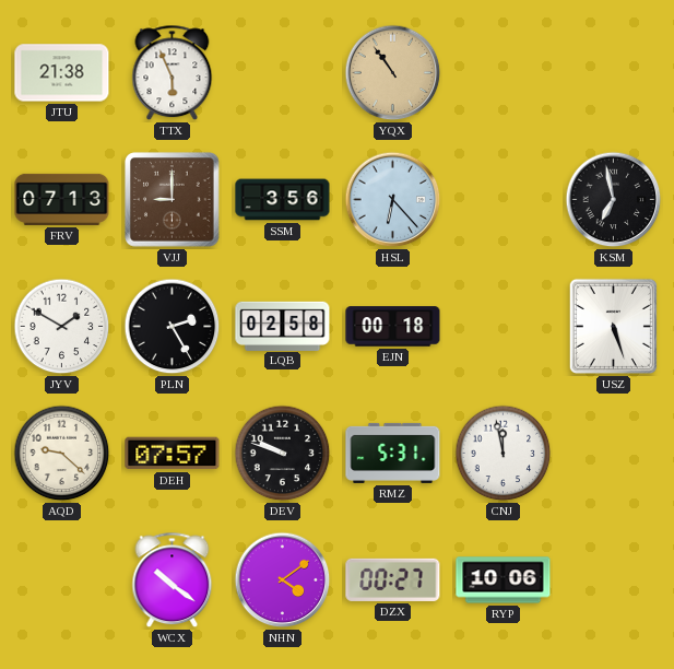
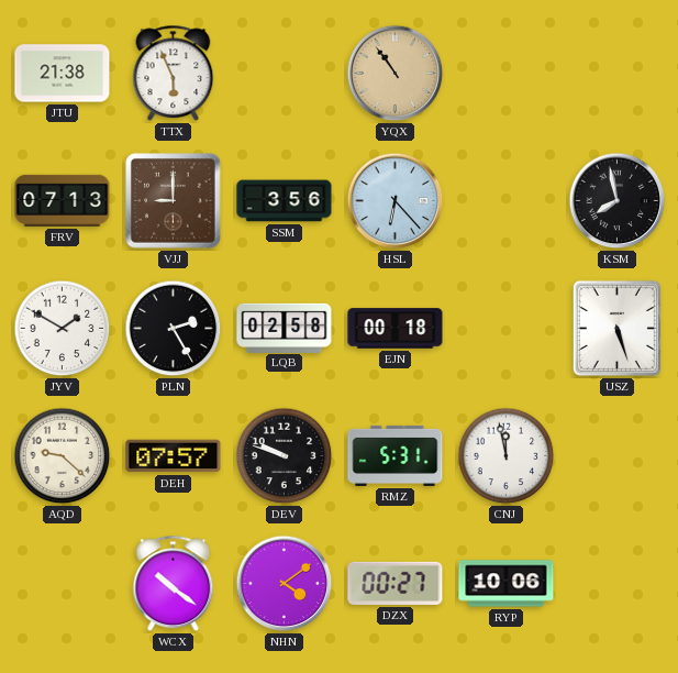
KSM: 6:58 -> 7:58 (618, 201)
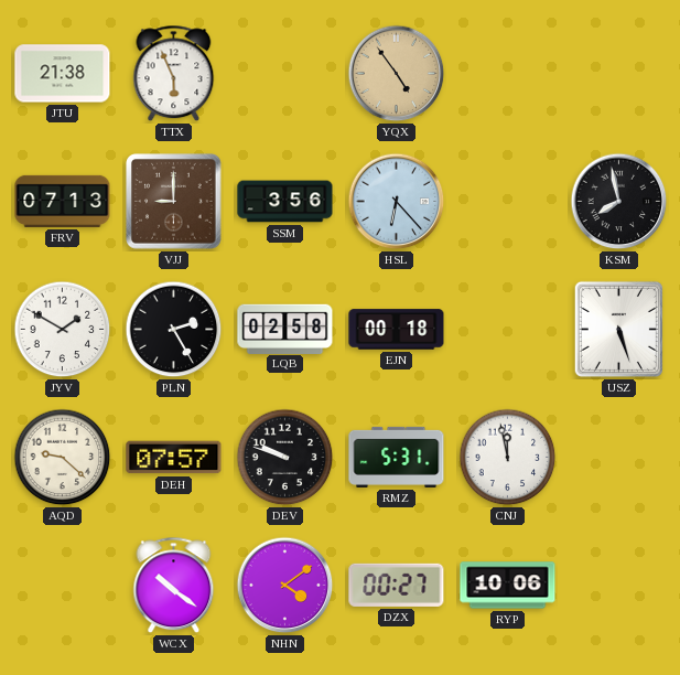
YQX: 10:54 -> 4:54 (397, 74)
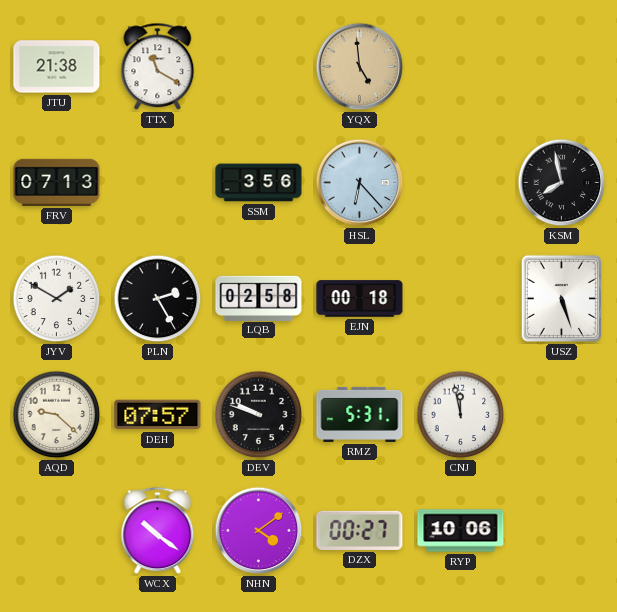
TTX: 5:56 -> 11:20 (158, 67)
YQX: 4:54 -> 4:59 (360, 67)
VJJ: 9:00 -> none (174, 202)
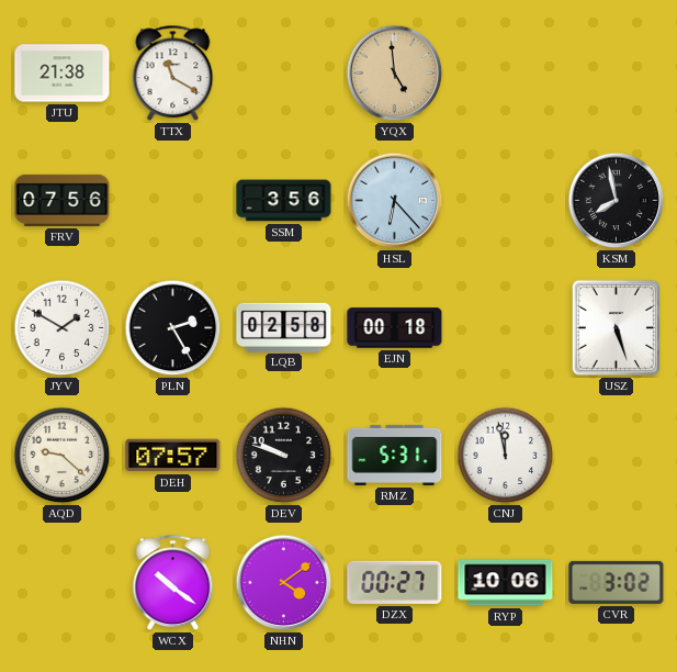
FRV: 07:13 -> 07:56 (63, 200)
CVR: none -> 3:02 (617, 582)
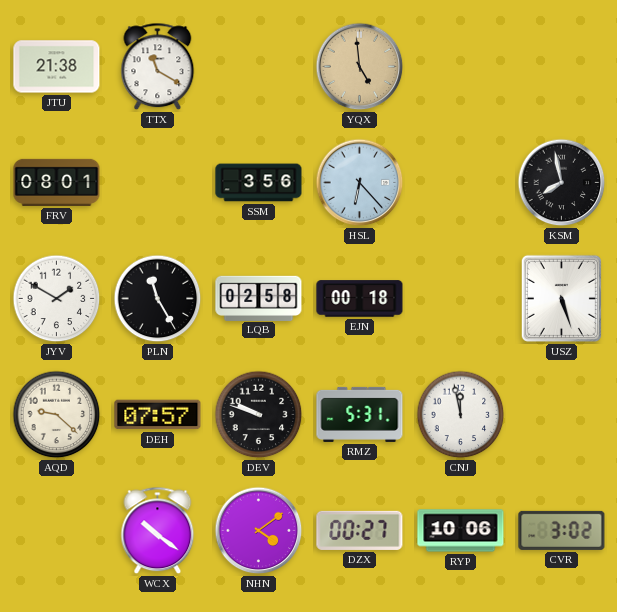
FRV: 07:56 -> 08:01 (57, 182)
PLN: 2:25 -> 11:25 (158, 299)
